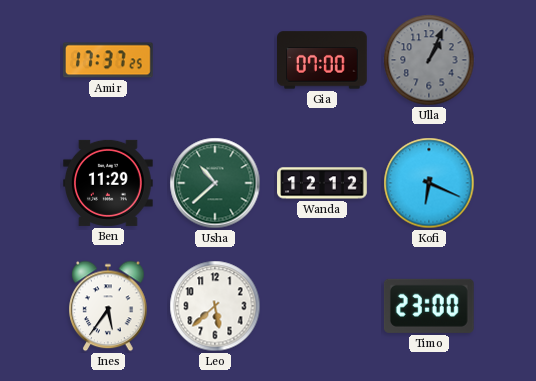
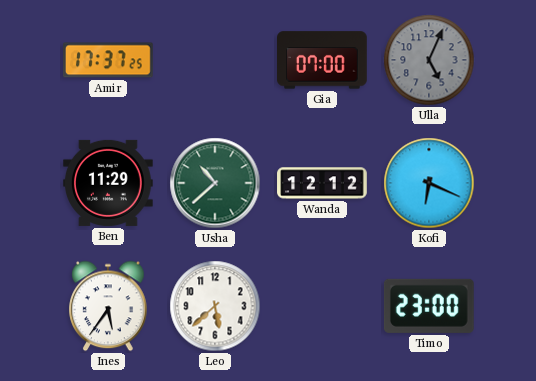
Ulla: 1:04 -> 5:04 (429, 60)
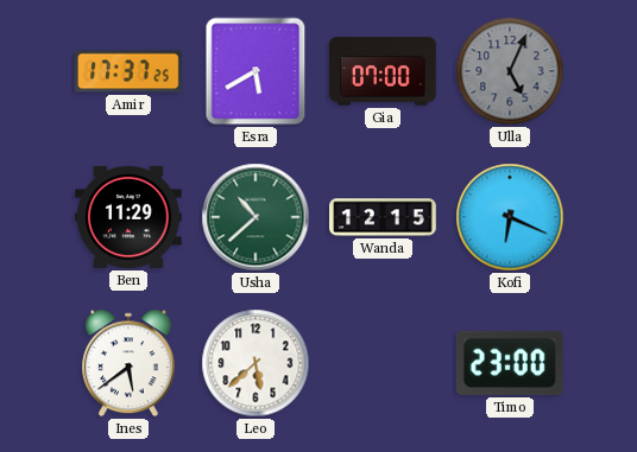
Esra: none -> 5:40 (256, 71)
Wanda: 12:12 -> 12:15 (383, 217)
Ines: 5:36 -> 5:39 (128, 363)
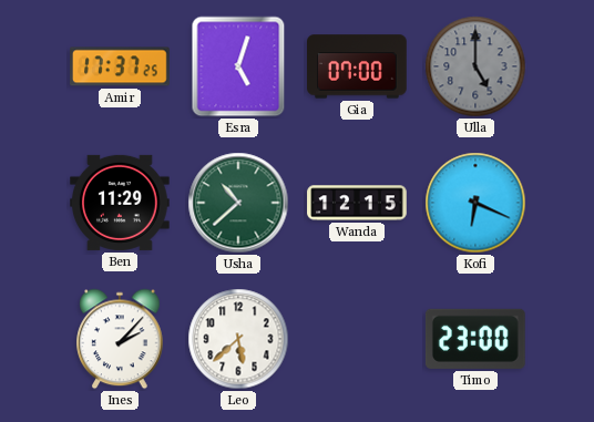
Esra: 5:40 -> 5:03 (238, 66)
Ulla: 5:04 -> 5:00 (475, 66)
Ines: 5:39 -> 2:07 (120, 339)
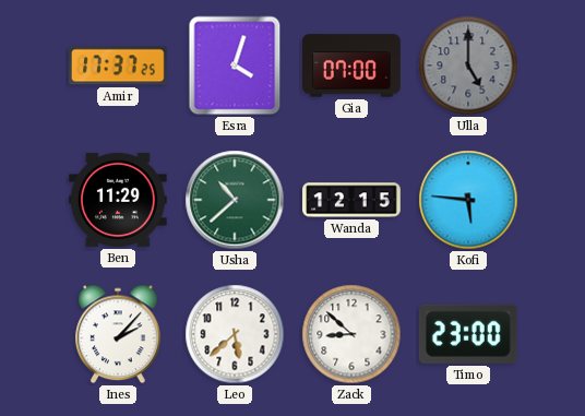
Esra: 5:03 -> 4:03 (235, 66)
Kofi: 6:19 -> 5:46 (468, 200)
Zack: none -> 8:52 (351, 334)
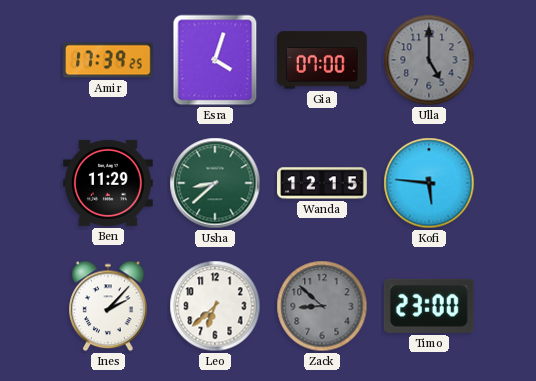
Amir: 17:37 -> 17:39 (109, 60)
Usha: 10:38 -> 8:38 (215, 183)
Leo: 5:38 -> 6:38 (215, 306)
Zack dial: white -> grey (322, 306)
